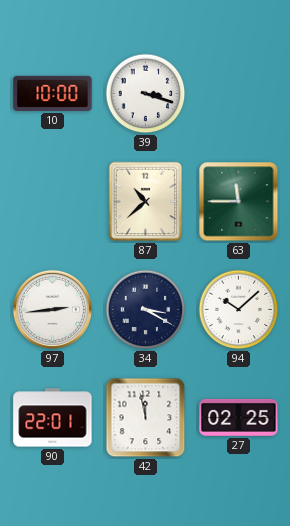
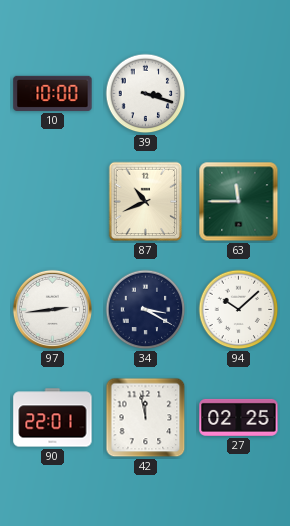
87: 10:38 -> 10:41 (146, 202)
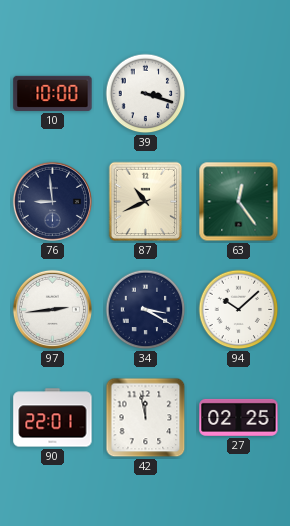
76: none -> 8:59 (52, 201)
63: 11:45 -> 12:24 (239, 202)
